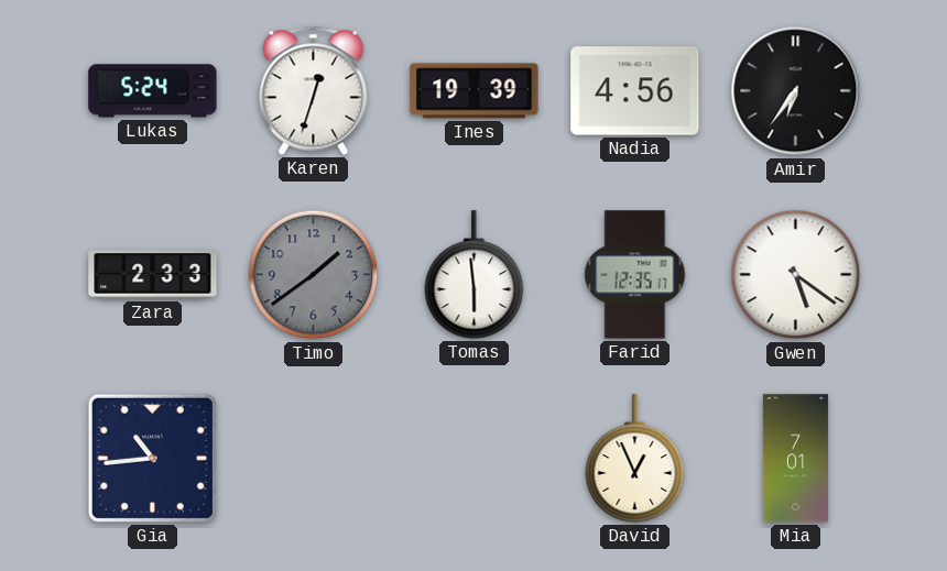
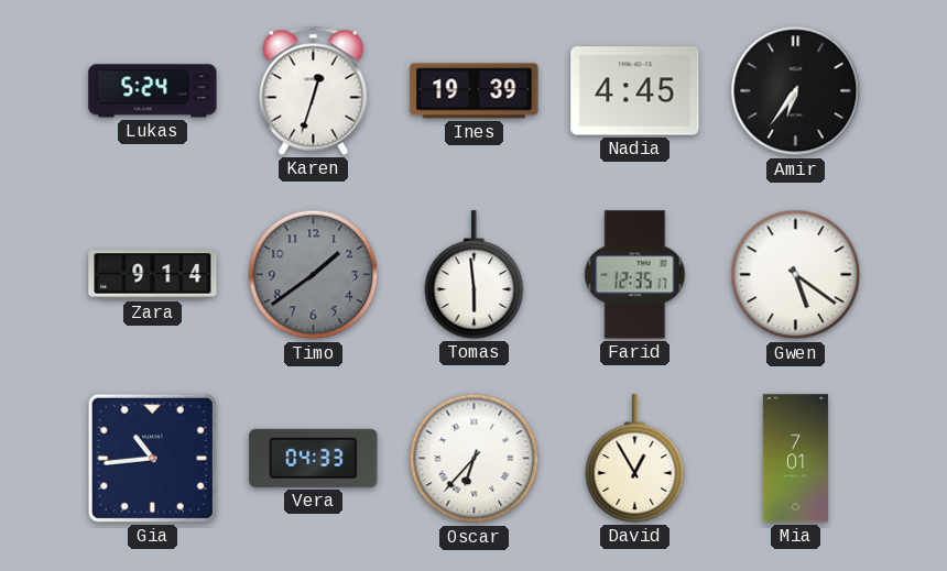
Nadia: 4:56 -> 4:45 (635, 91)
Zara: 2:33 -> 9:14 (153, 275)
Vera: none -> 04:33 (314, 458)
Oscar: none -> 6:37 (475, 459)
David: 12:56 -> 12:55 (635, 459)
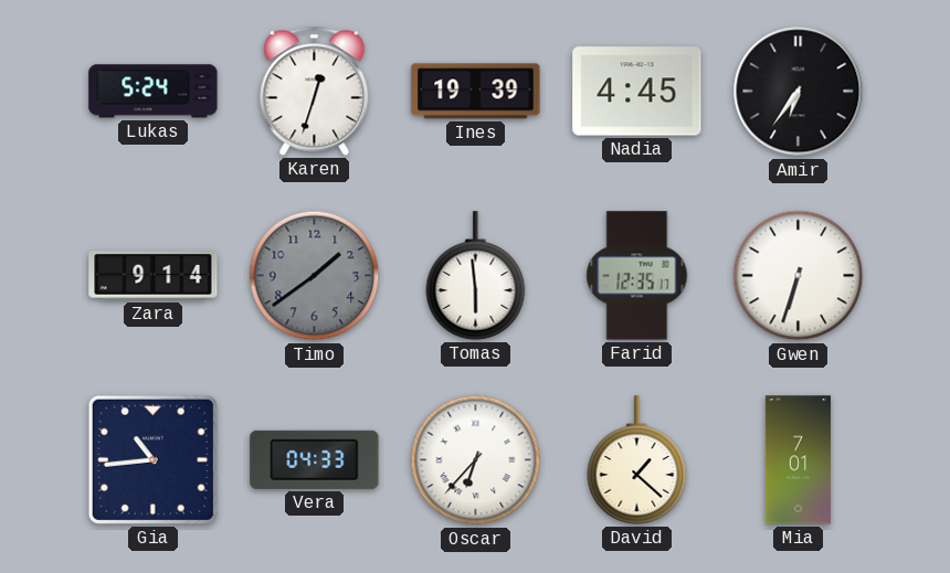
Gwen: 5:21 -> 6:33 (799, 276)
David: 12:55 -> 1:22 (637, 460)
